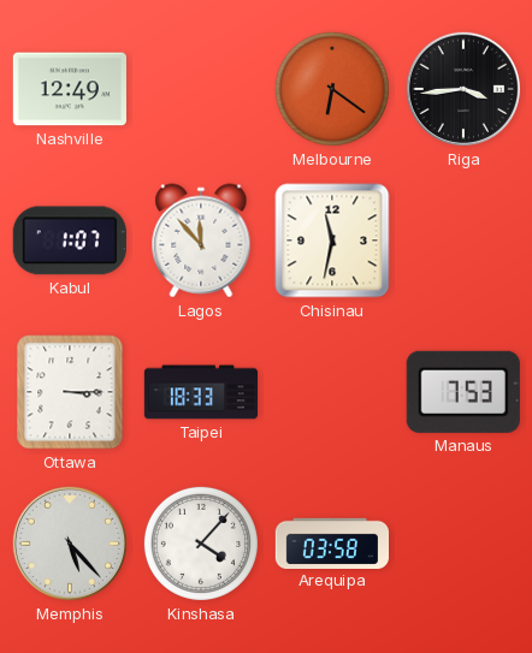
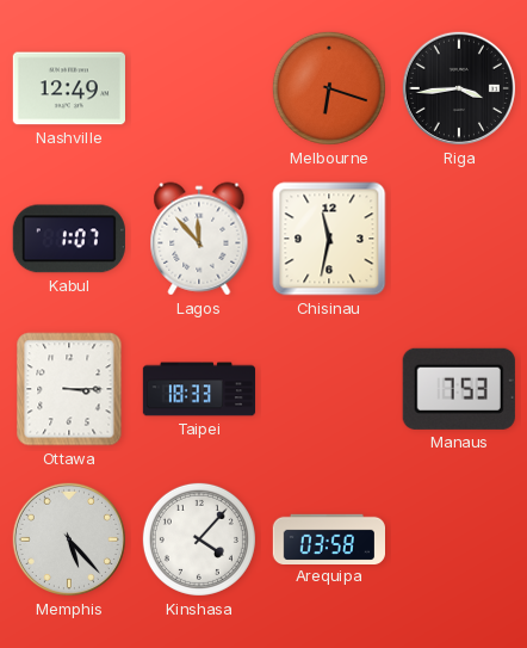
Melbourne: 6:21 -> 6:18 (329, 88)
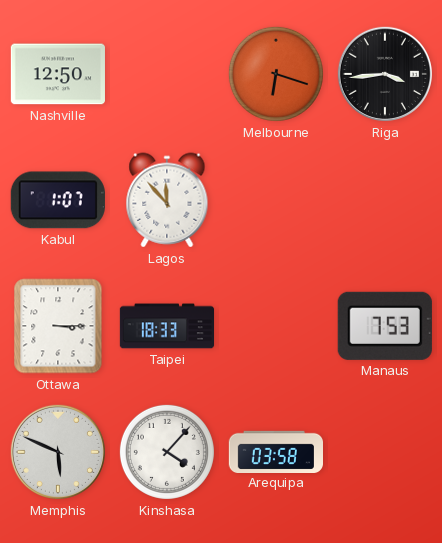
Nashville: 12:49 -> 12:50 (57, 74)
Chisinau: 11:32 -> none (329, 239)
Memphis: 5:23 -> 5:49 (58, 452)
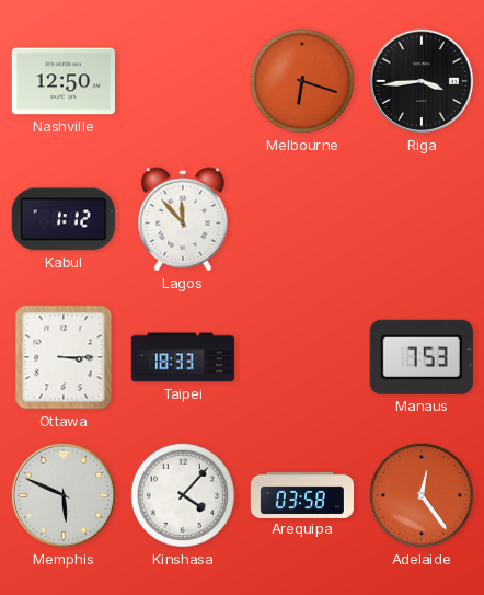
Kabul: 1:07 -> 1:12 (64, 219)
Adelaide: none -> 12:24 (422, 495)
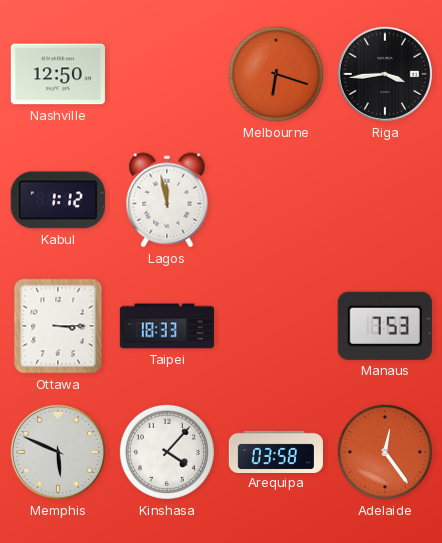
Lagos: 11:53 -> 11:58 (167, 200)
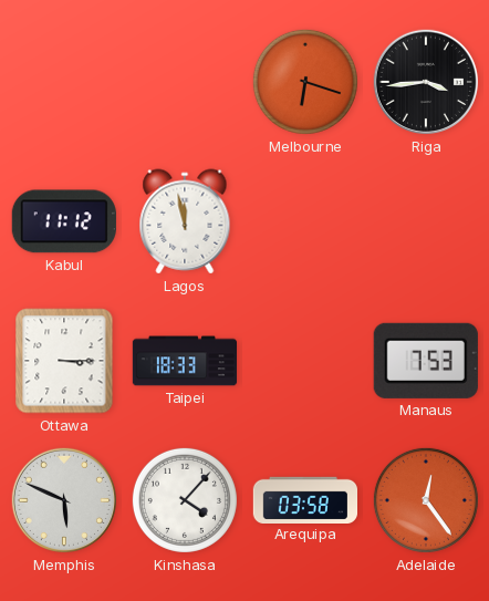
Nashville: 12:50 -> none (57, 74)
Kabul: 1:12 -> 11:12 (64, 221)
